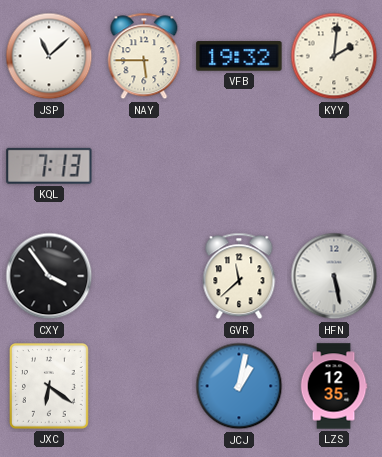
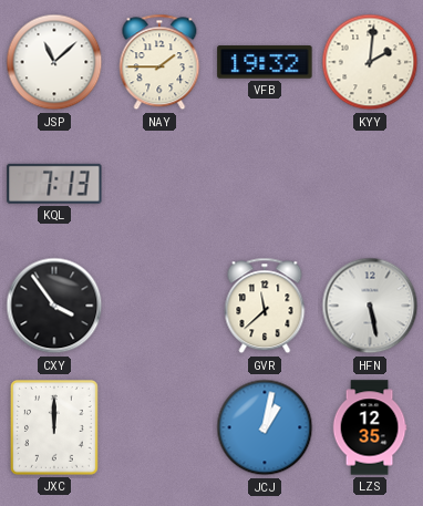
NAY: 5:45 -> 1:45 (159, 62)
JXC: 6:21 -> 12:00 (55, 428)
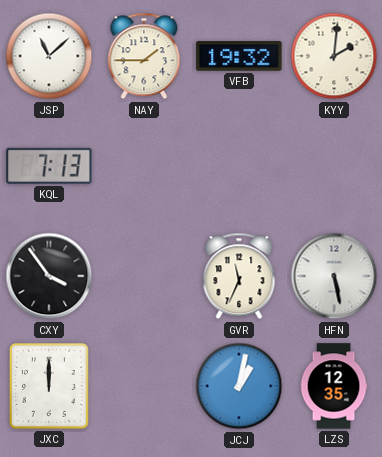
GVR: 11:38 -> 11:34 (239, 276)
